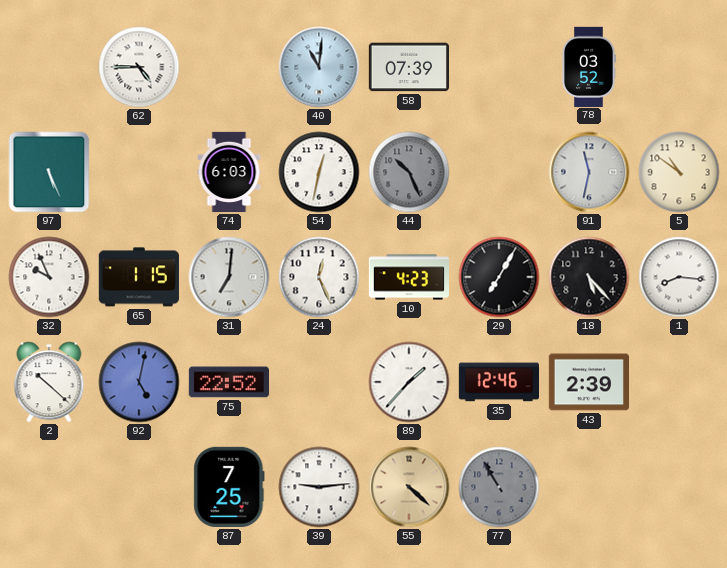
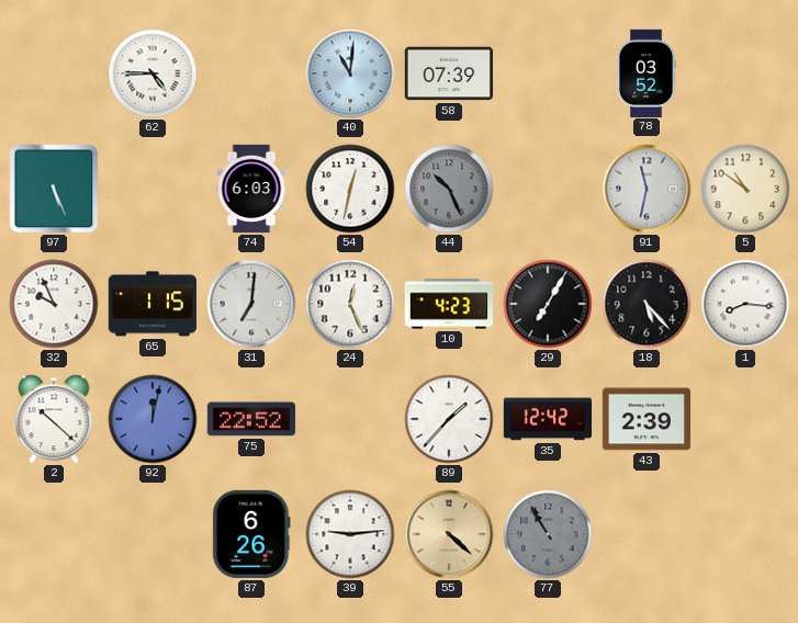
92: 5:02 -> 12:02 (153, 419)
35: 12:46 -> 12:42 (547, 419)
87: 7:25 -> 6:26 (251, 534)
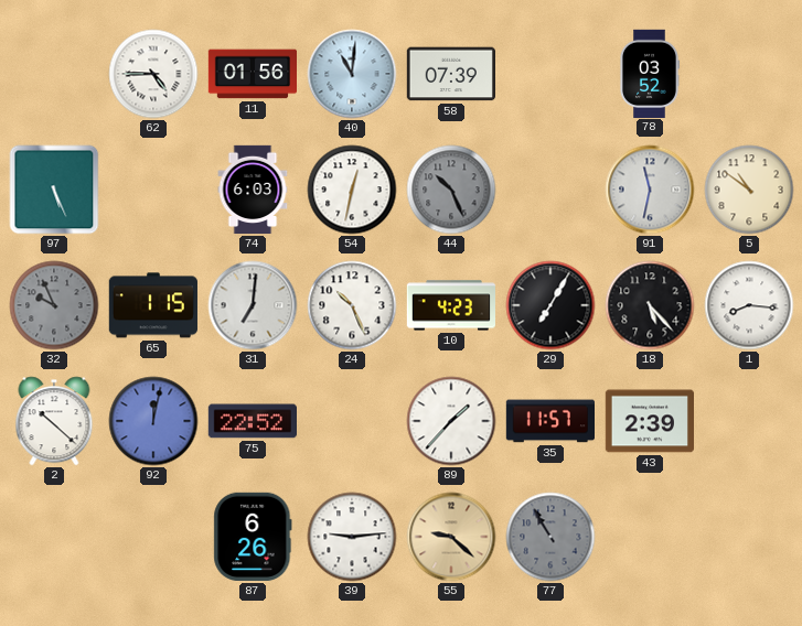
11: none -> 01:56 (252, 74)
32 dial: white -> grey (54, 305)
24: 12:26 -> 10:26 (352, 305)
35: 12:42 -> 11:57 (549, 421)
55: 4:22 -> 9:22 (451, 537)
